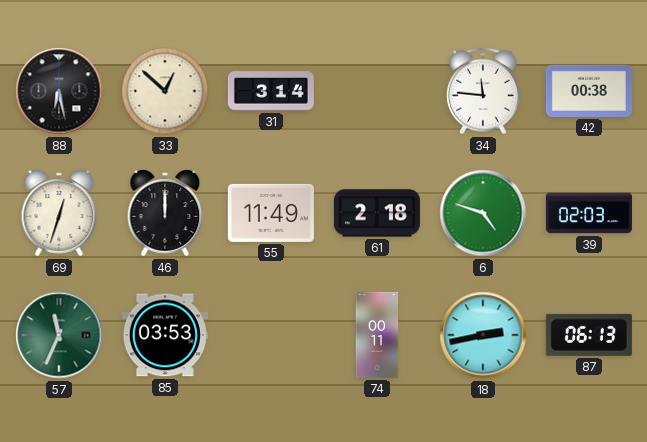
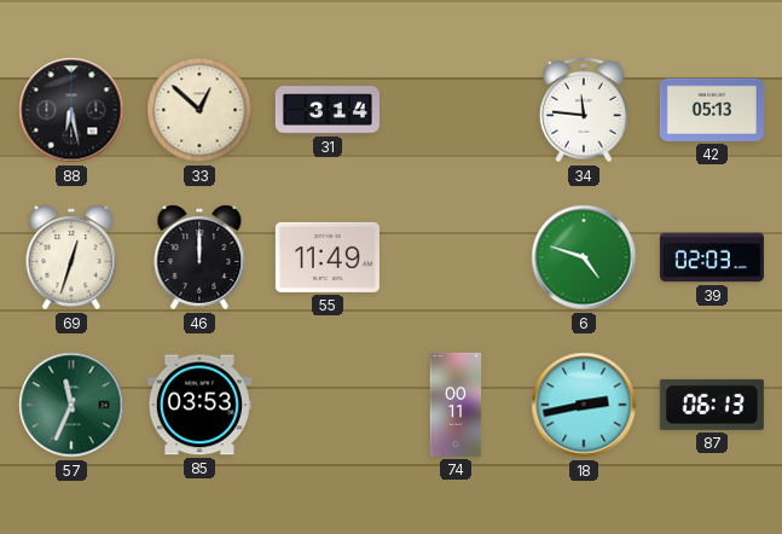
42: 00:38 -> 05:13 (712, 110)
61: 2:18 -> none (377, 213)
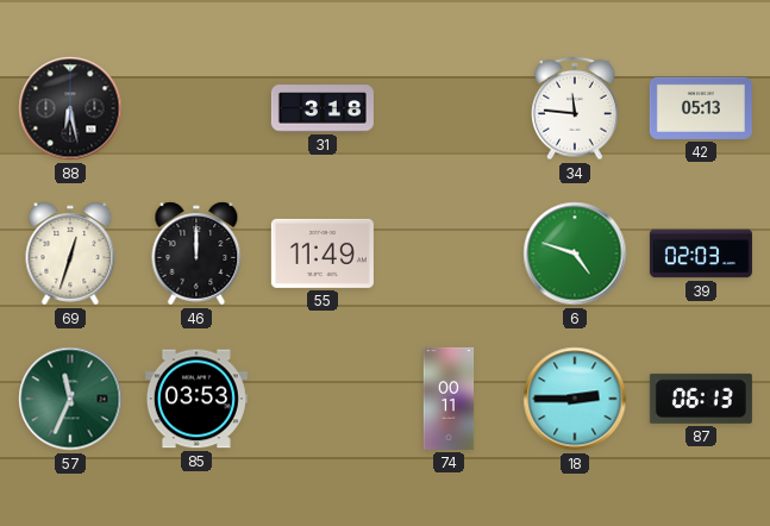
33: 12:52 -> none (199, 110)
31: 3:14 -> 3:18 (323, 108)
18: 2:43 -> 2:45 (575, 399)
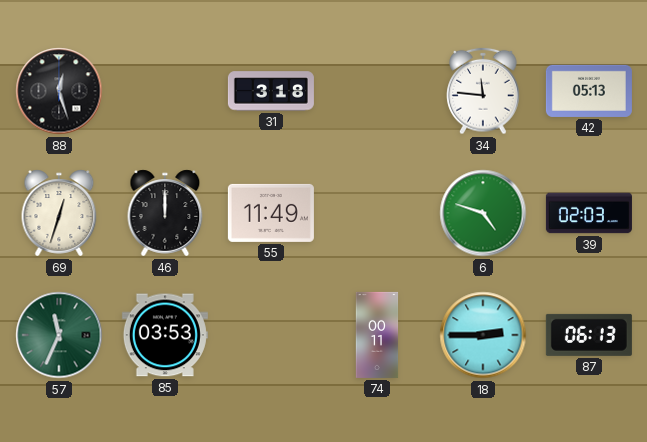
88: 6:28 -> 12:27 (59, 91)
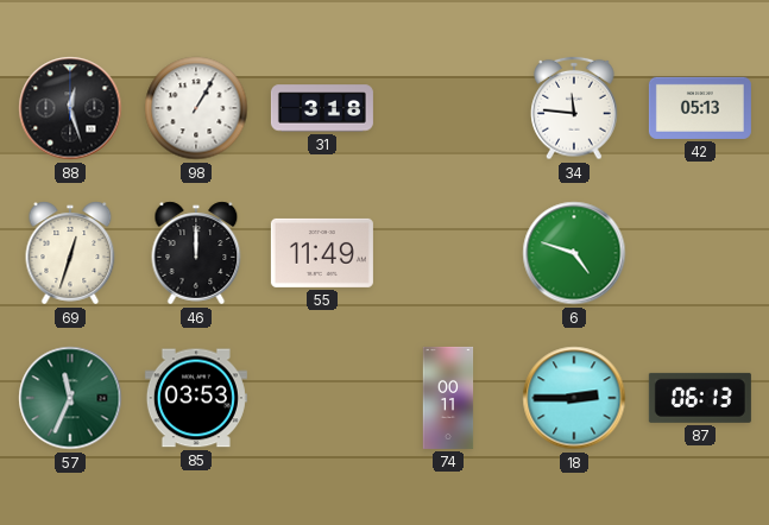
98: none -> 1:05 (196, 108)
39: 02:03 -> none (589, 213)
